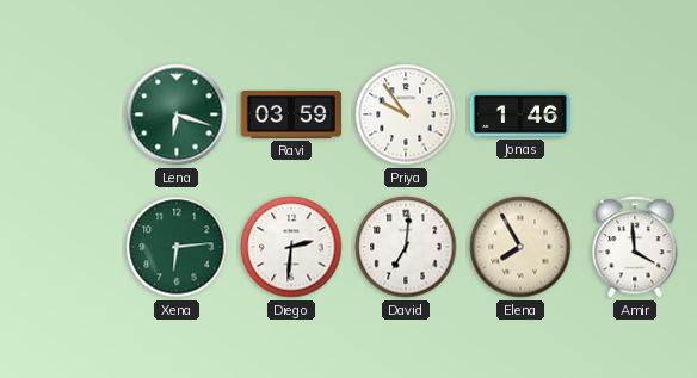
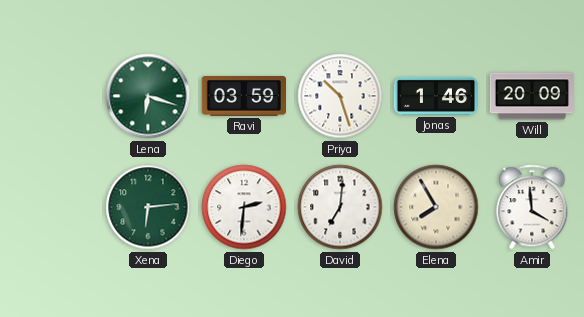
Priya: 9:54 -> 10:27 (340, 96)
Will: none -> 20:09 (531, 96)
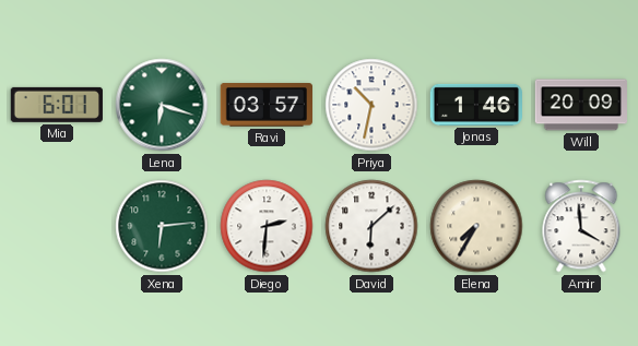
Mia: none -> 6:01 (57, 105)
Ravi: 03:59 -> 03:57 (265, 106)
Priya: 10:27 -> 10:32 (371, 105)
David: 7:01 -> 6:08 (371, 226)
Elena: 7:55 -> 7:35 (476, 226)
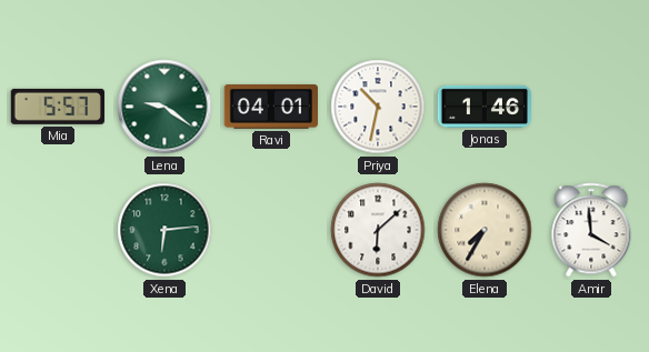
Mia: 6:01 -> 5:57 (58, 107)
Lena: 6:18 -> 9:21 (164, 107)
Ravi: 03:57 -> 04:01 (270, 108)
Will: 20:09 -> none (580, 105)
Diego: 2:31 -> none (267, 226)
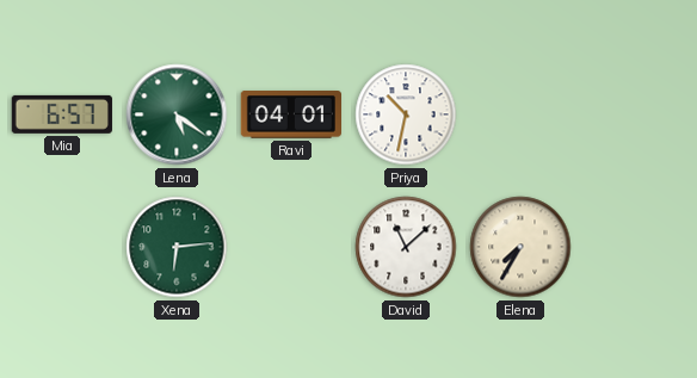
Mia: 5:57 -> 6:57 (62, 114)
Lena: 9:21 -> 5:21 (177, 114)
Jonas: 1:46 -> none (485, 107)
David: 6:08 -> 11:08 (406, 247)
Amir: 3:59 -> none (591, 230)
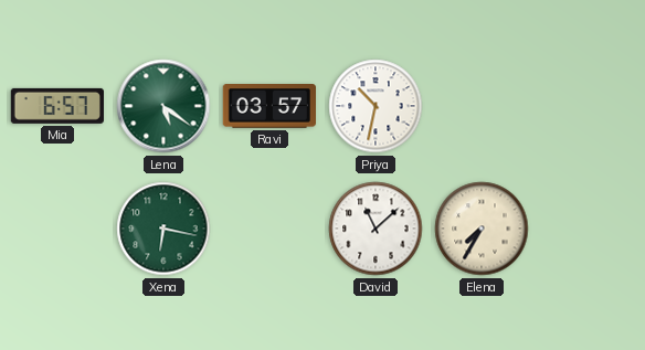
Ravi: 04:01 -> 03:57 (268, 107)
Xena: 6:14 -> 6:17 (163, 229)
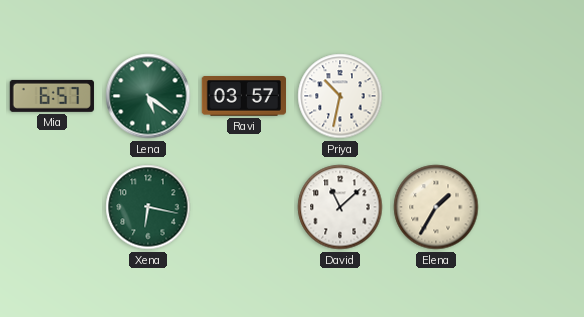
Elena: 7:35 -> 1:35 (436, 207)
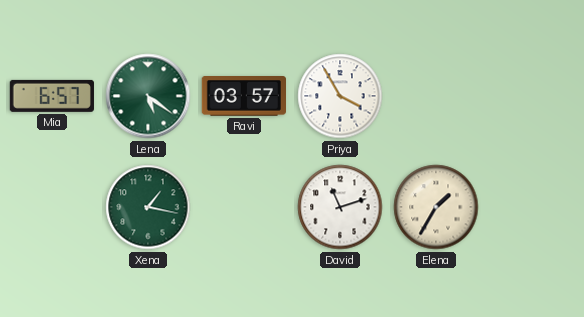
Priya: 10:32 -> 3:55 (340, 96)
Xena: 6:17 -> 1:17 (148, 207)
David: 11:08 -> 11:12 (340, 207)
